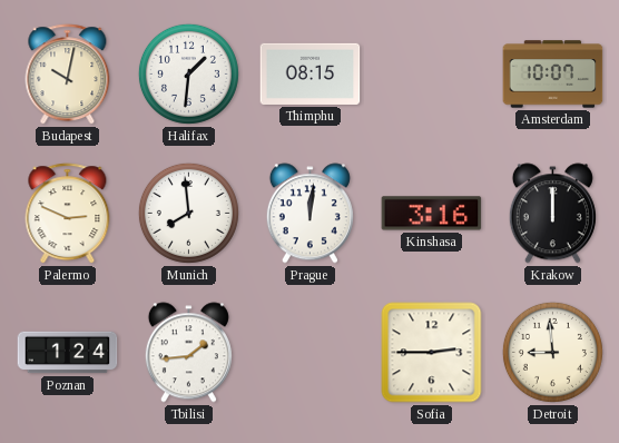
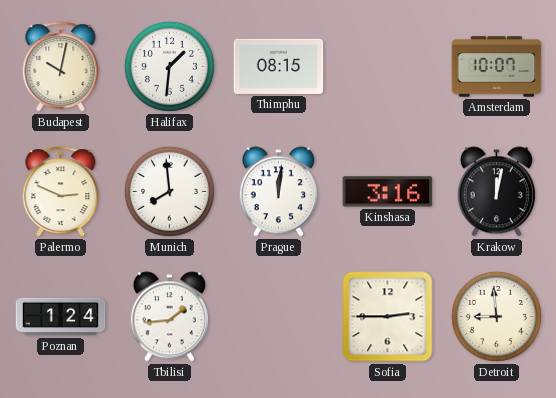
Krakow: 12:00 -> 12:02 (496, 192)
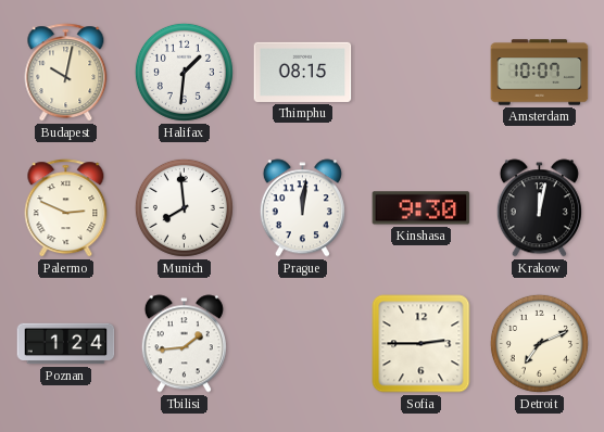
Kinshasa: 3:16 -> 9:30 (421, 208)
Detroit: 8:59 -> 7:11 (539, 343)
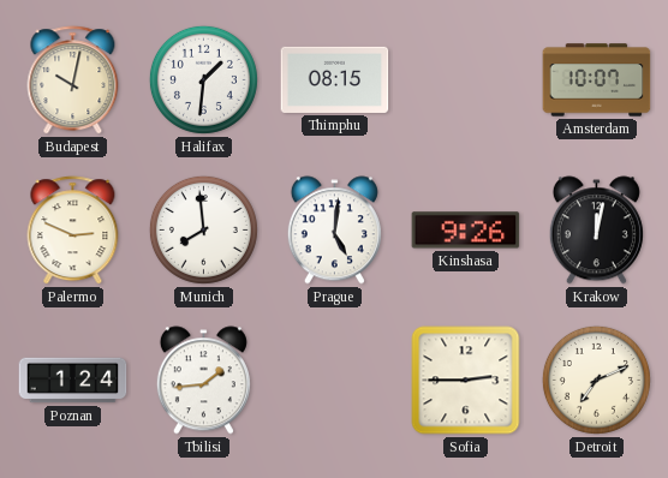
Prague: 12:01 -> 5:01 (334, 231)
Kinshasa: 9:30 -> 9:26 (466, 231)
